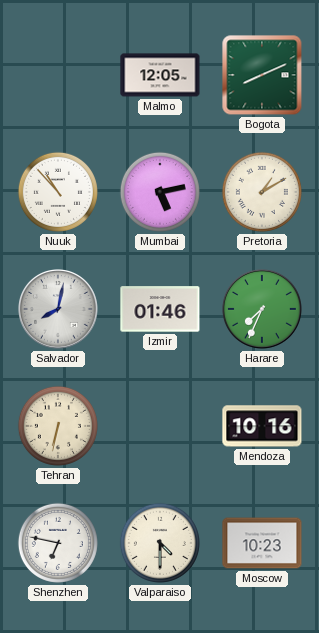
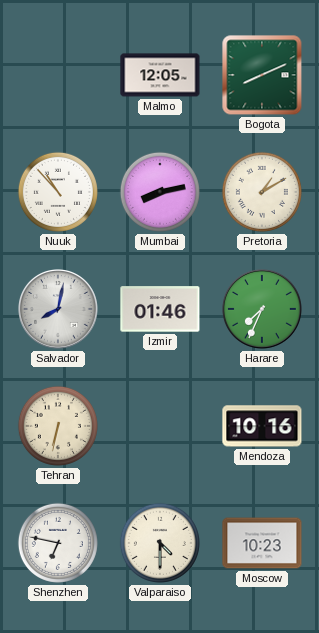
Mumbai: 5:13 -> 8:13 (160, 192)
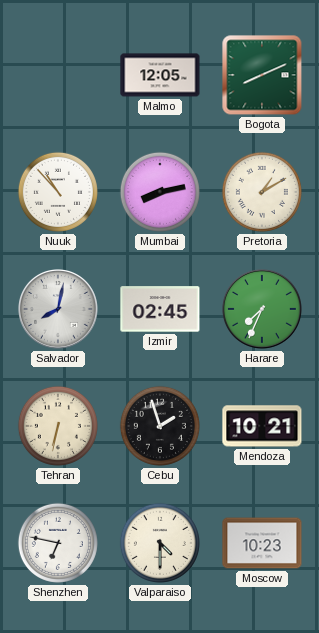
Izmir: 01:46 -> 02:45 (160, 309)
Cebu: none -> 1:57 (160, 426)
Mendoza: 10:16 -> 10:21 (262, 426)
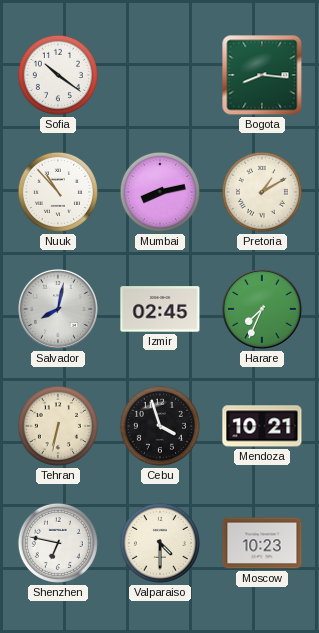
Sofia: none -> 10:21 (58, 75)
Malmo: 12:05 -> none (160, 75)
Bogota: 8:11 -> 8:16 (262, 75)
Cebu: 1:57 -> 3:57 (160, 426)
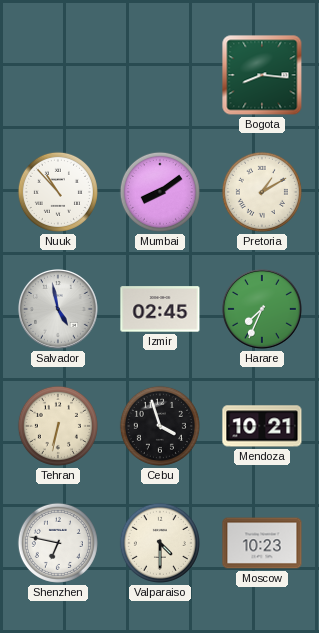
Sofia: 10:21 -> none (58, 75)
Mumbai: 8:13 -> 8:09 (160, 192)
Salvador: 8:02 -> 4:58 (59, 310)
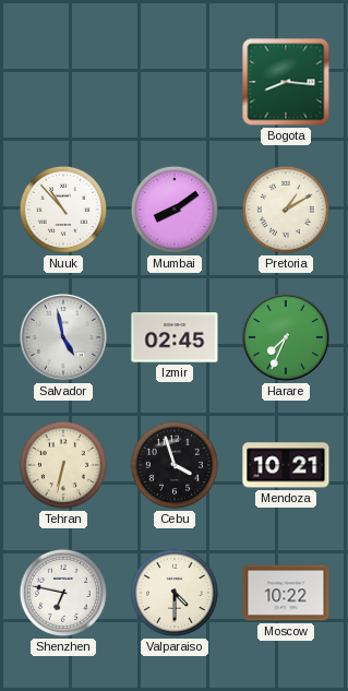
Moscow: 10:23 -> 10:22 (286, 593)
